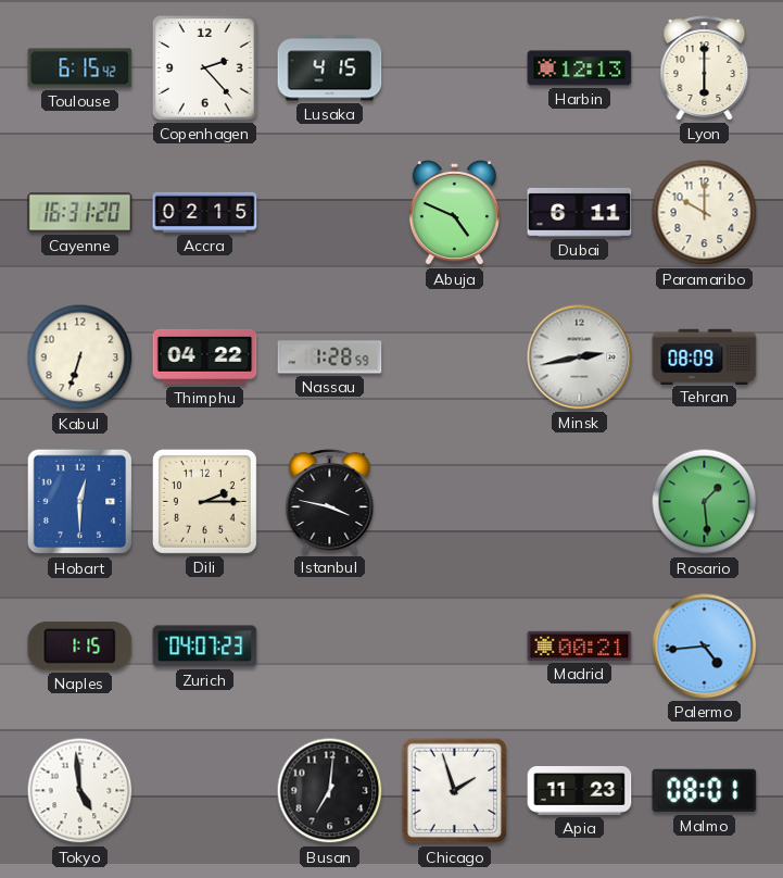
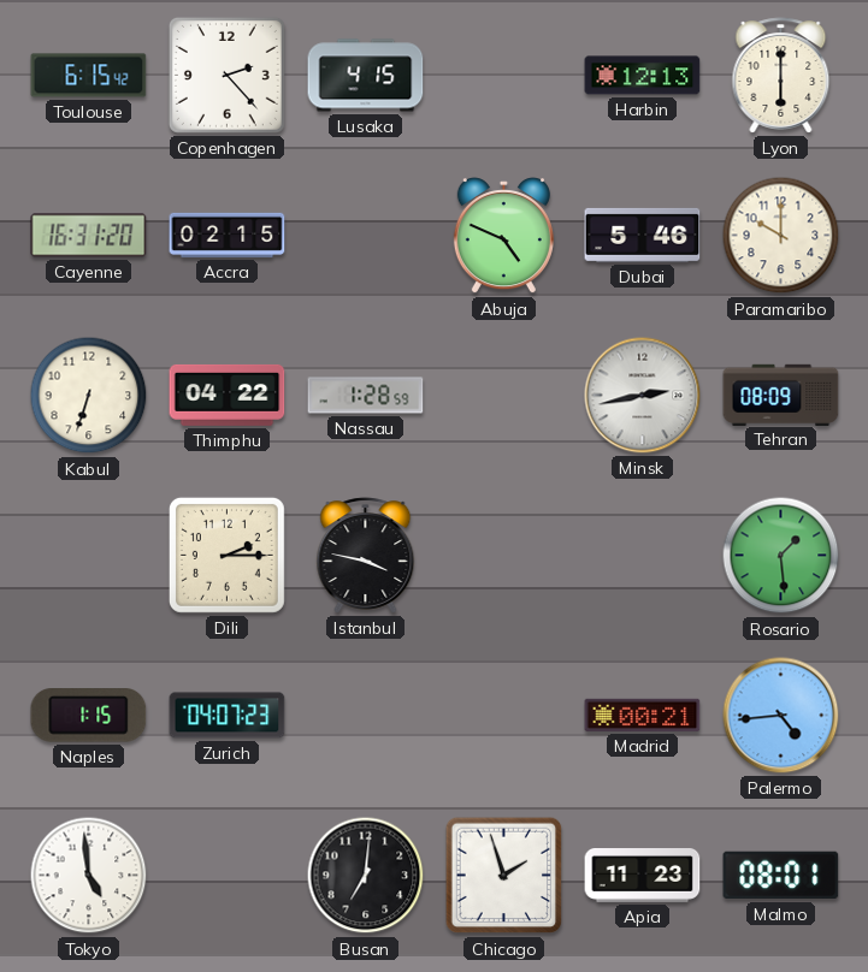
Dubai: 6:11 -> 5:46 (643, 235)
Hobart: 12:30 -> none (80, 502)
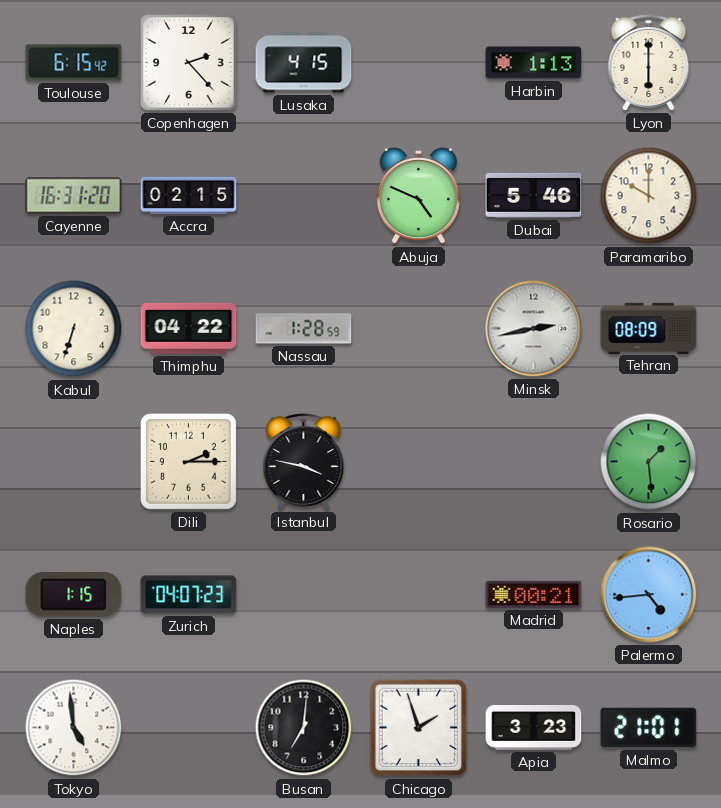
Harbin: 12:13 -> 1:13 (534, 63)
Apia: 11:23 -> 3:23 (534, 728)
Malmo: 08:01 -> 21:01 (649, 728)
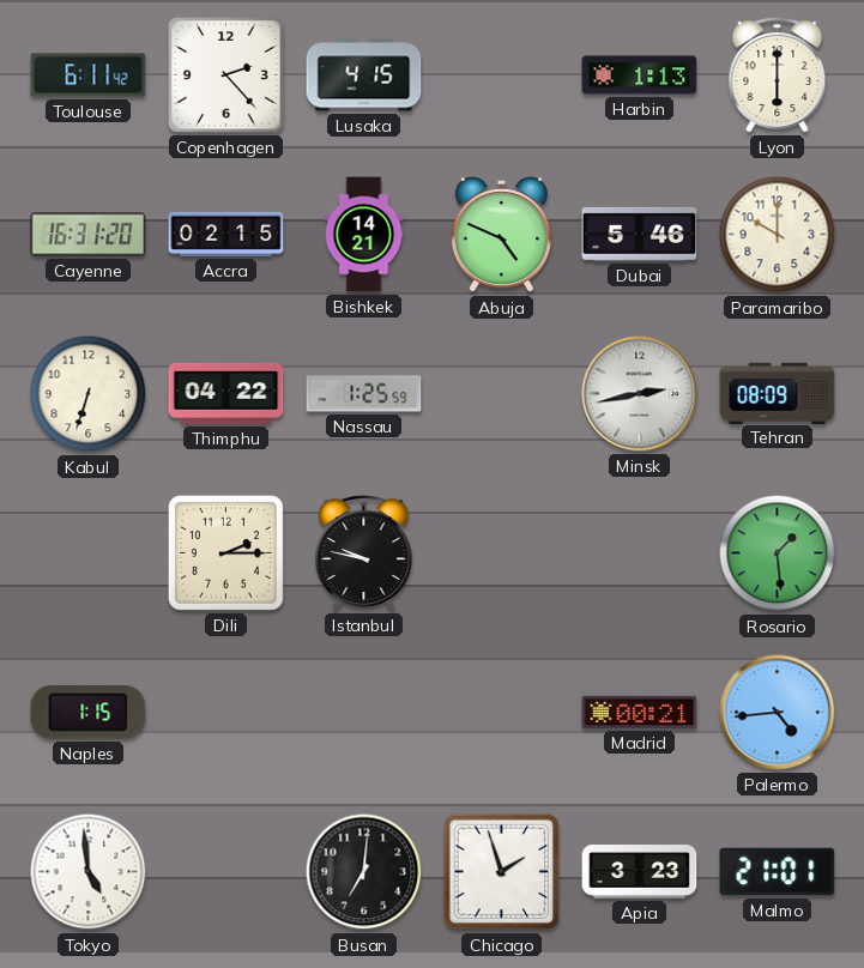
Toulouse: 6:15 -> 6:11 (89, 75)
Bishkek: none -> 14:21 (364, 235)
Nassau: 1:28 -> 1:25 (364, 394)
Istanbul: 3:47 -> 9:47 (364, 553)
Zurich: 04:07 -> none (189, 595)
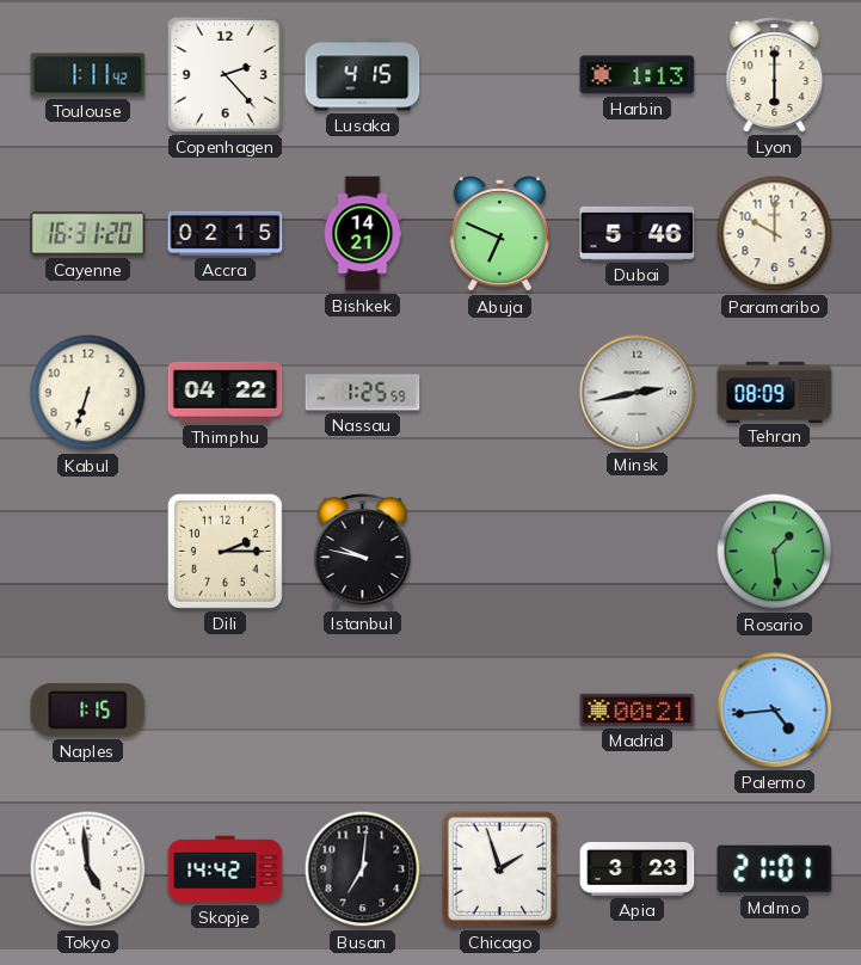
Toulouse: 6:11 -> 1:11 (88, 75)
Abuja: 4:49 -> 6:49 (499, 234)
Skopje: none -> 14:42 (226, 869)
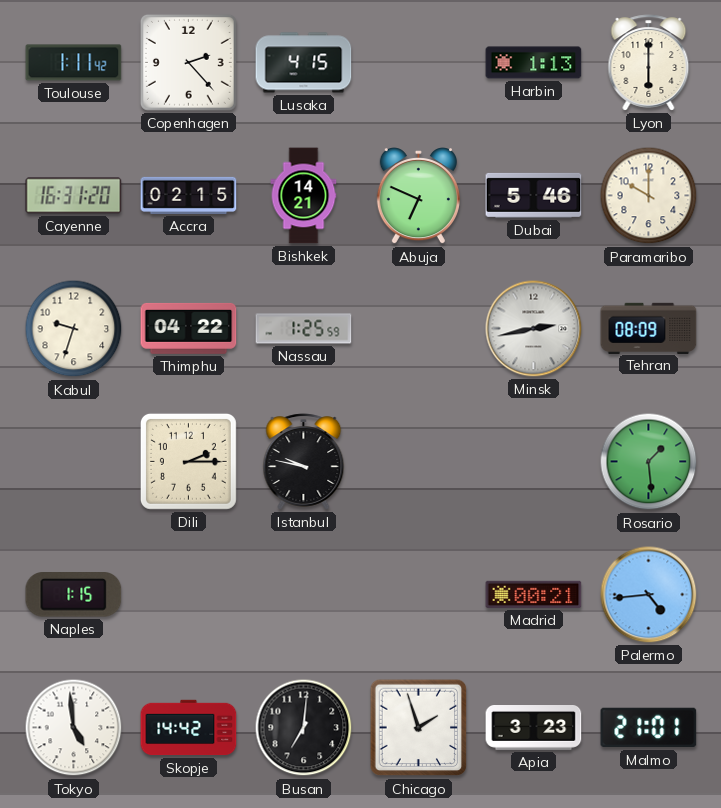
Kabul: 6:33 -> 9:33 (74, 329)
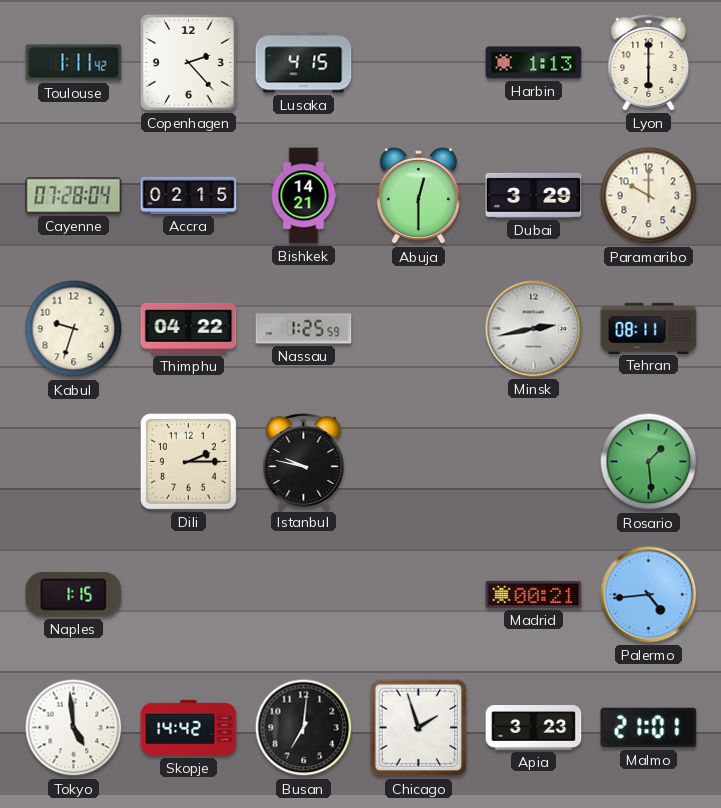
Cayenne: 16:31 -> 07:28 (74, 196)
Abuja: 6:49 -> 12:30 (418, 196)
Dubai: 5:46 -> 3:29 (534, 195)
Tehran: 08:09 -> 08:11 (649, 328)
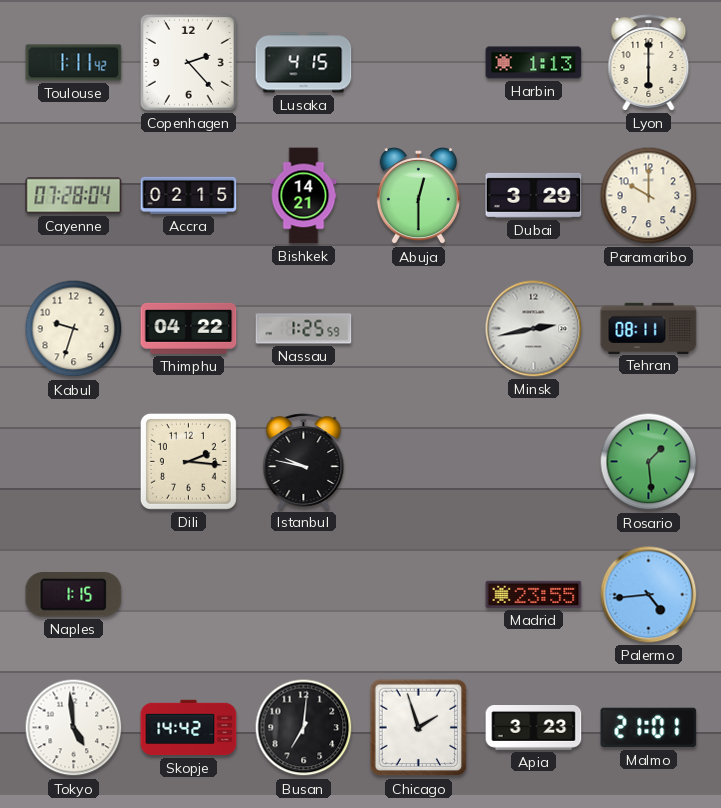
Dili: 2:15 -> 2:16 (188, 461)
Madrid: 00:21 -> 23:55 (534, 594)
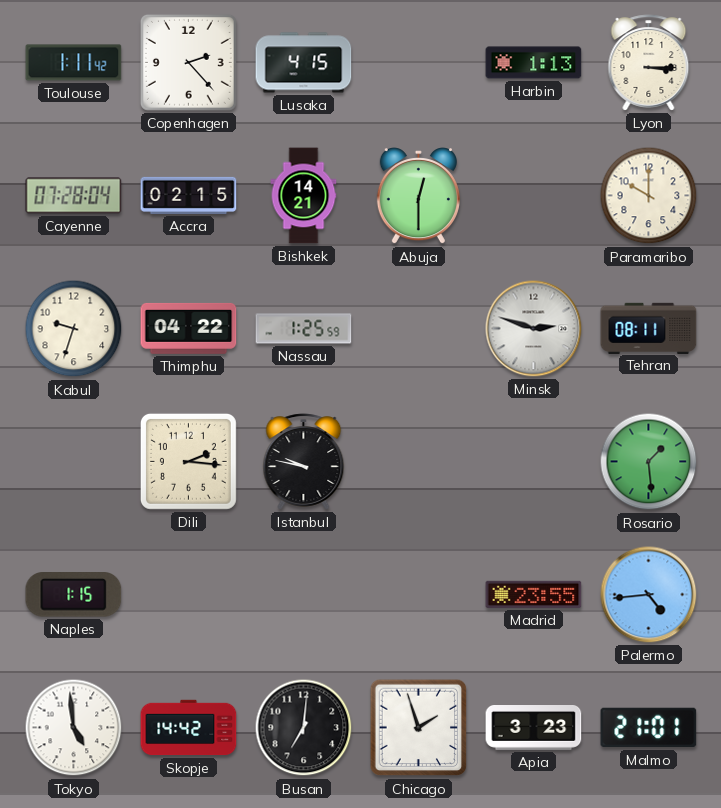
Lyon: 6:00 -> 3:15 (649, 63)
Dubai: 3:29 -> none (534, 195)
Minsk: 2:43 -> 2:48 (534, 329)
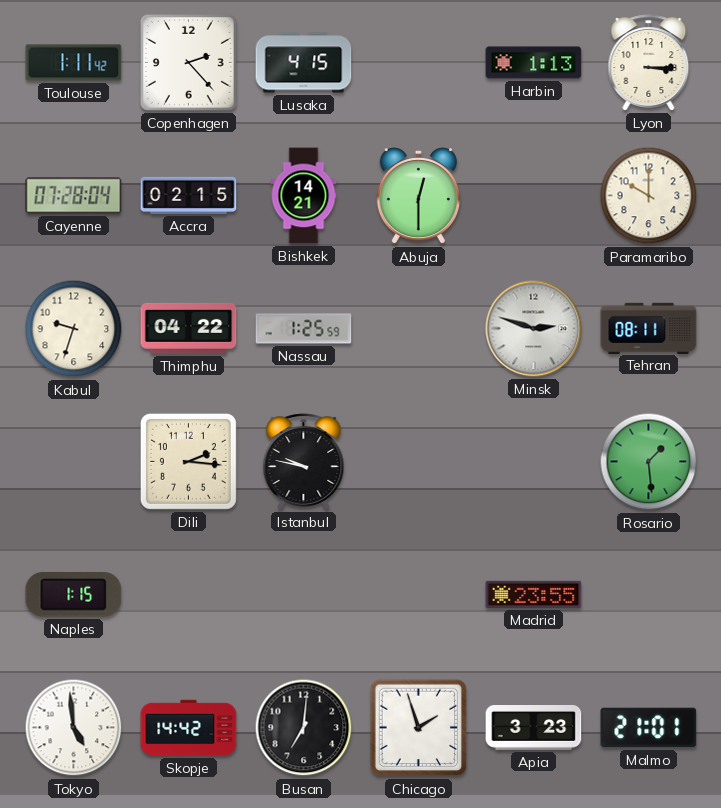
Palermo: 4:44 -> none (649, 595)
